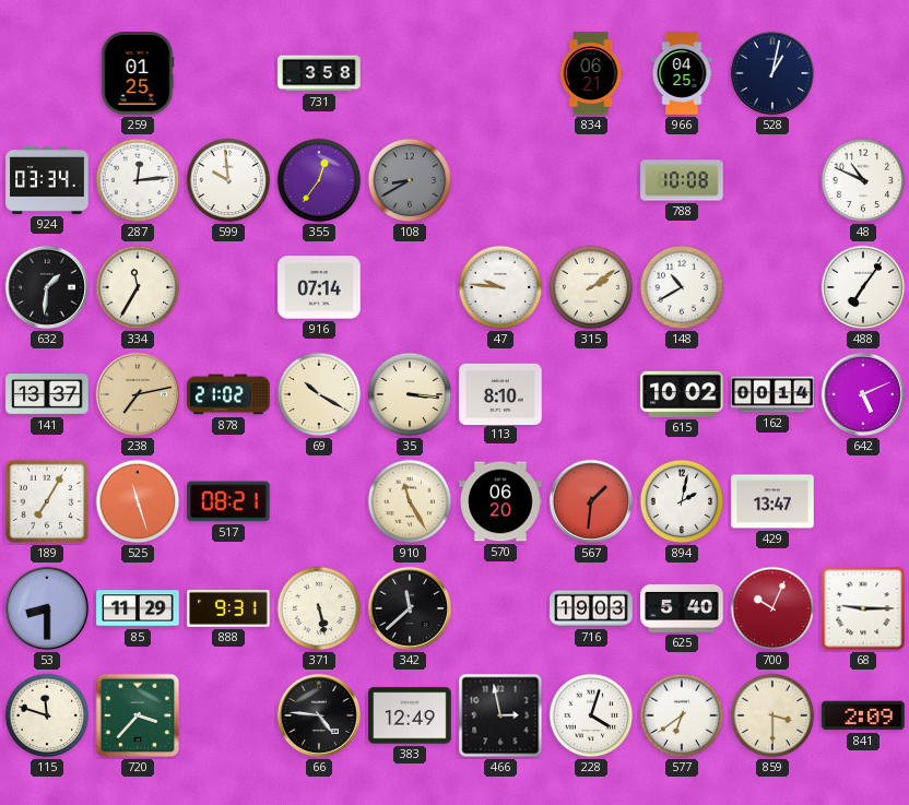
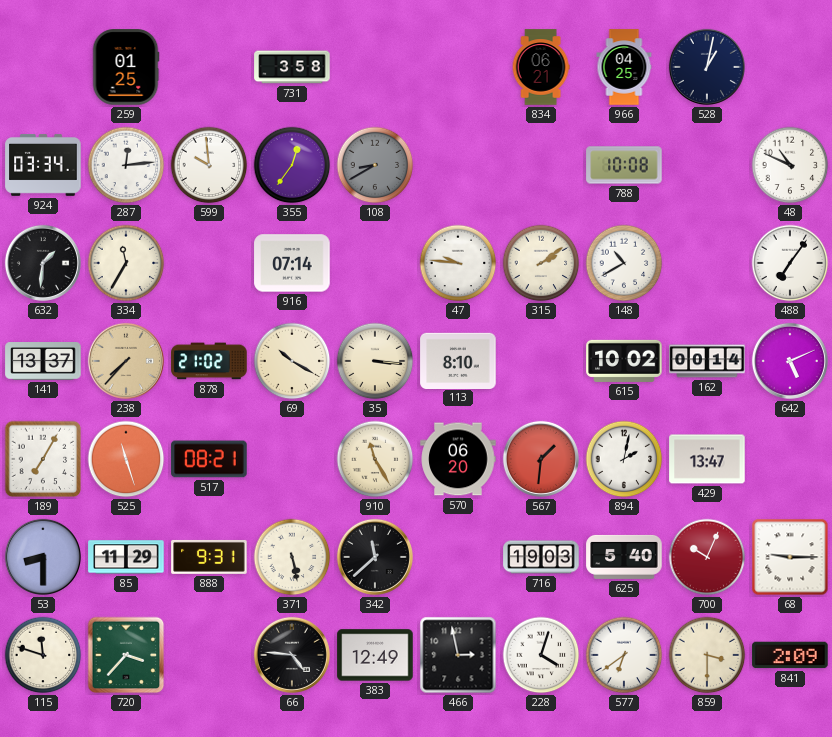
238: 7:13 -> 7:37 (126, 361)
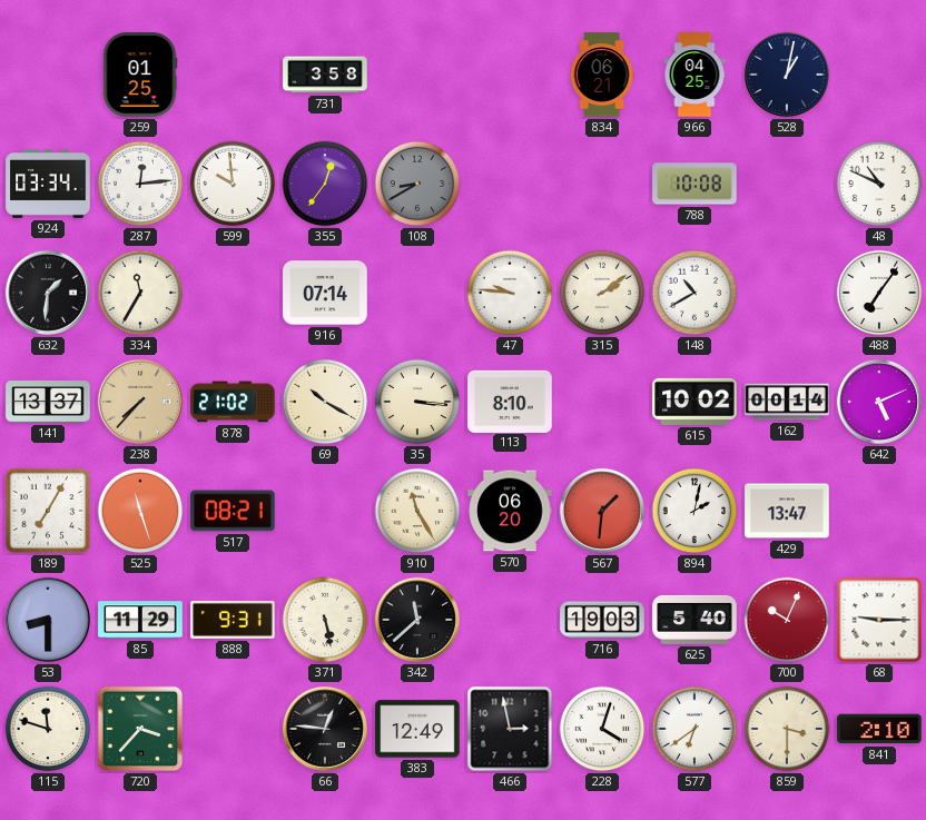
66: 4:46 -> 12:46 (325, 729)
841: 2:09 -> 2:10 (879, 729)
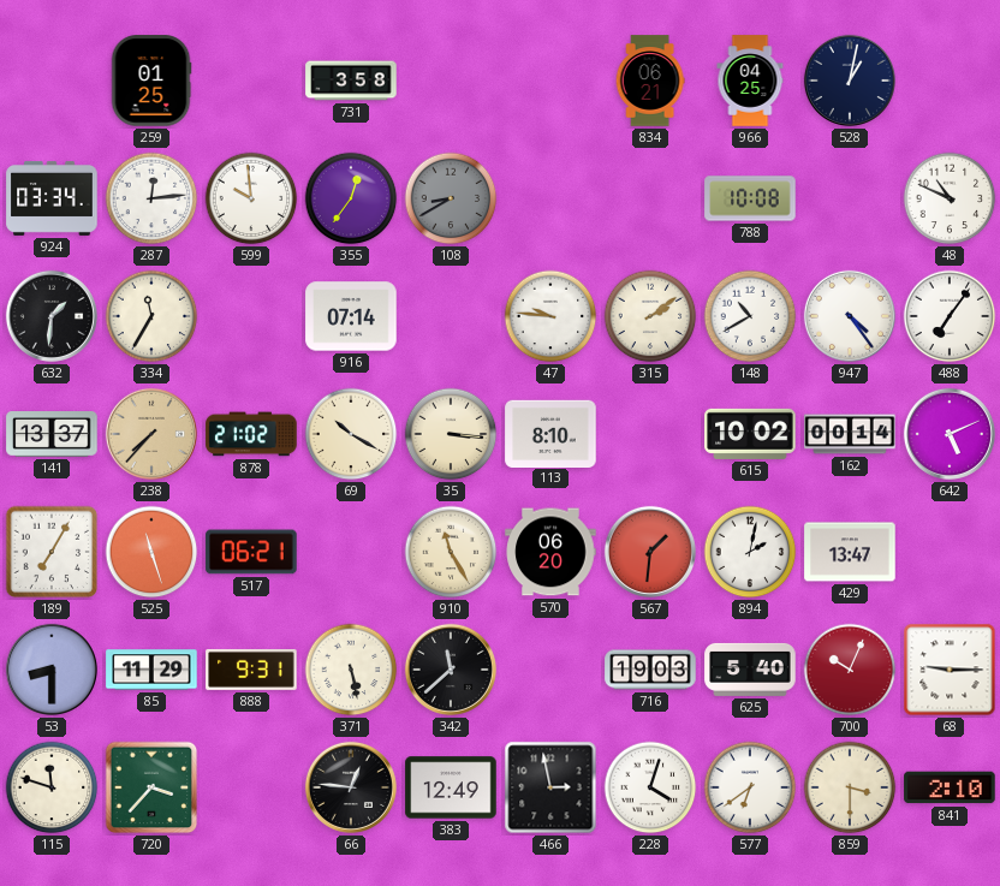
947: none -> 4:24 (850, 316)
517: 08:21 -> 06:21 (251, 552)
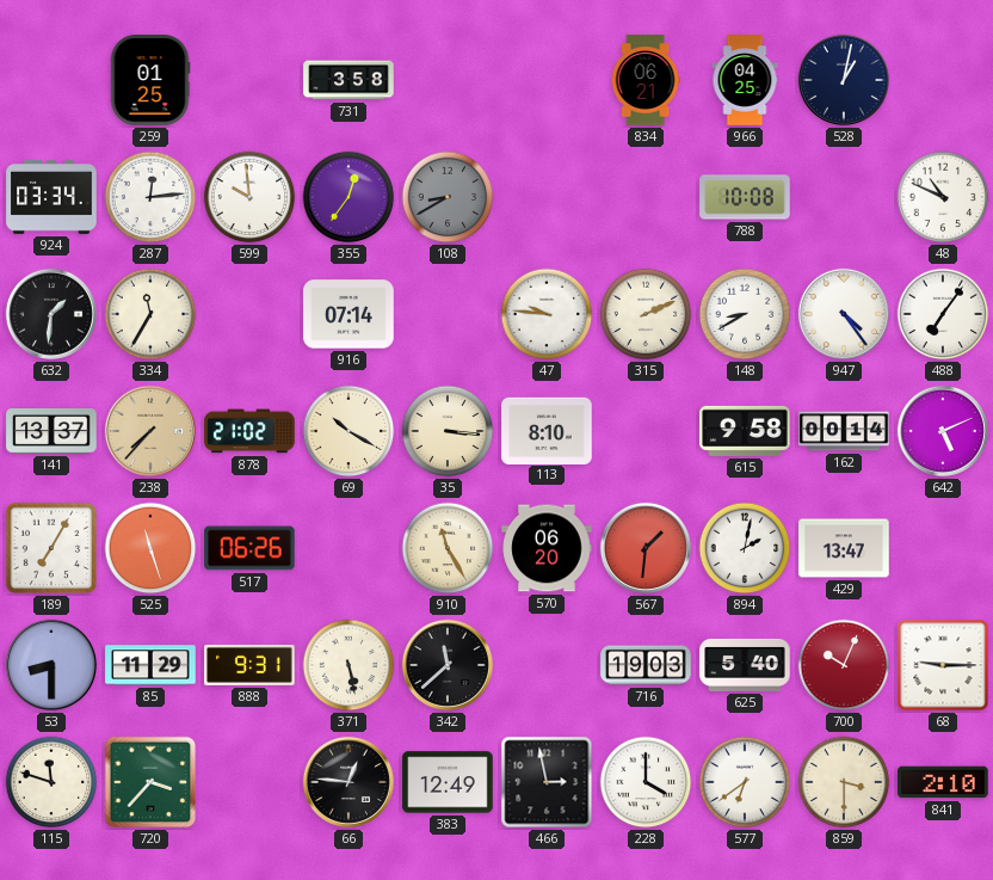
315: 2:09 -> 2:11 (646, 314)
148: 10:40 -> 8:40 (745, 314)
615: 10:02 -> 9:58 (745, 431)
517: 06:21 -> 06:26 (249, 548)
228: 4:03 -> 4:00 (646, 782)
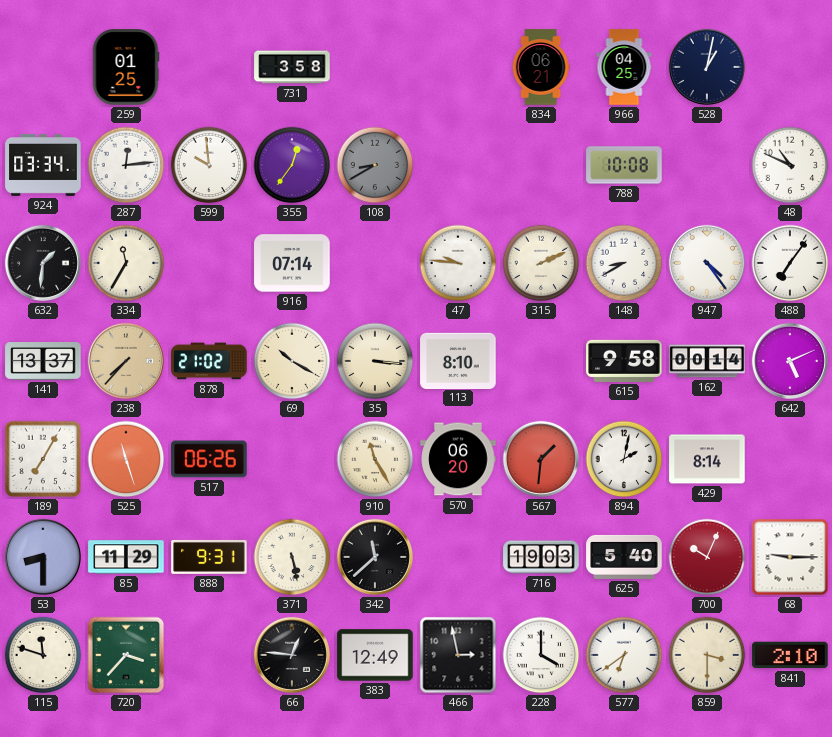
429: 13:47 -> 8:14 (707, 459)
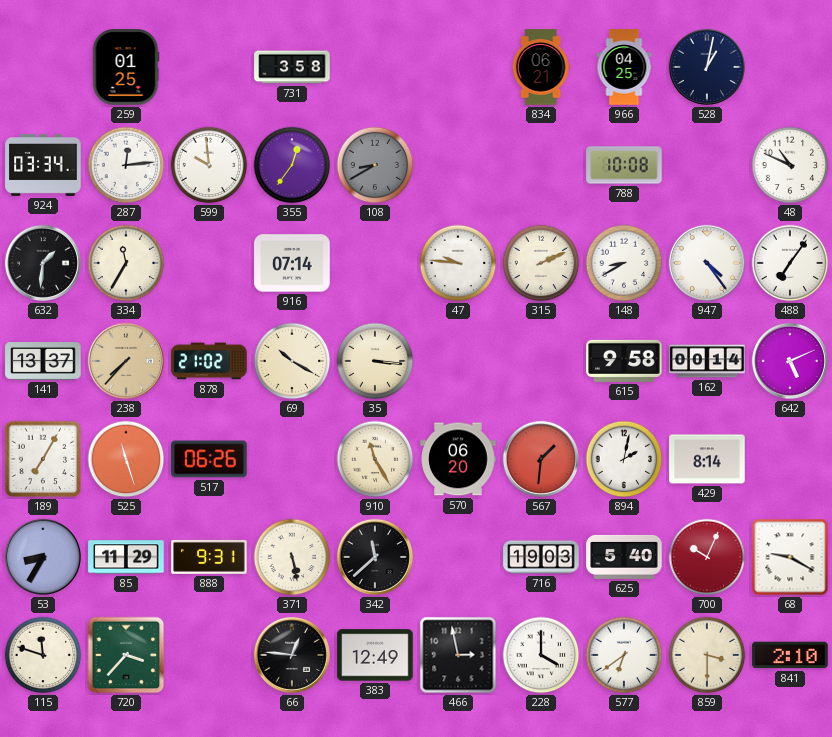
113: 8:10 -> none (458, 360)
53: 8:30 -> 8:35 (43, 557)
68: 9:15 -> 9:20 (790, 557)
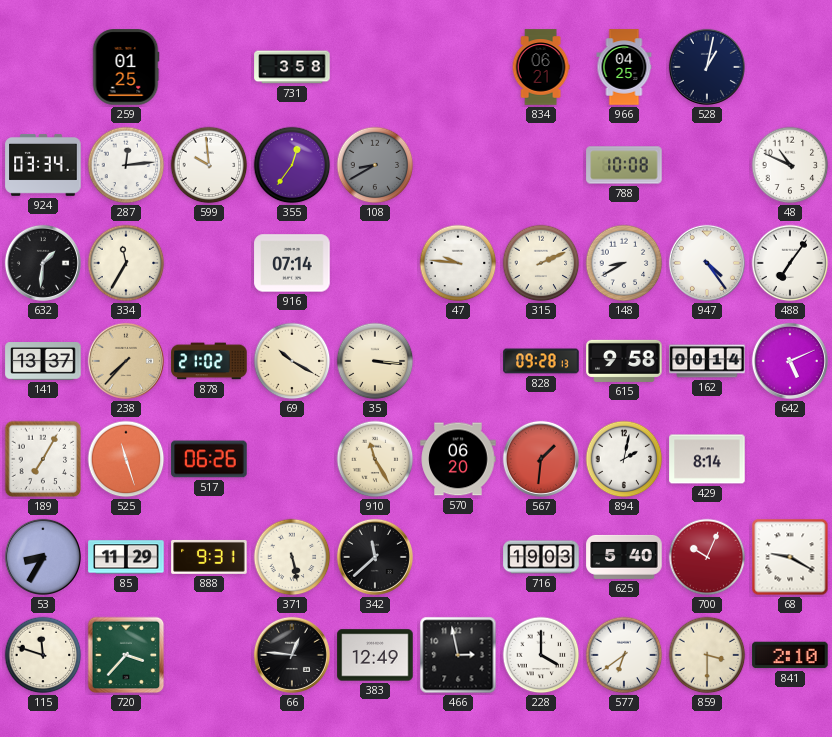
828: none -> 09:28 (541, 361)
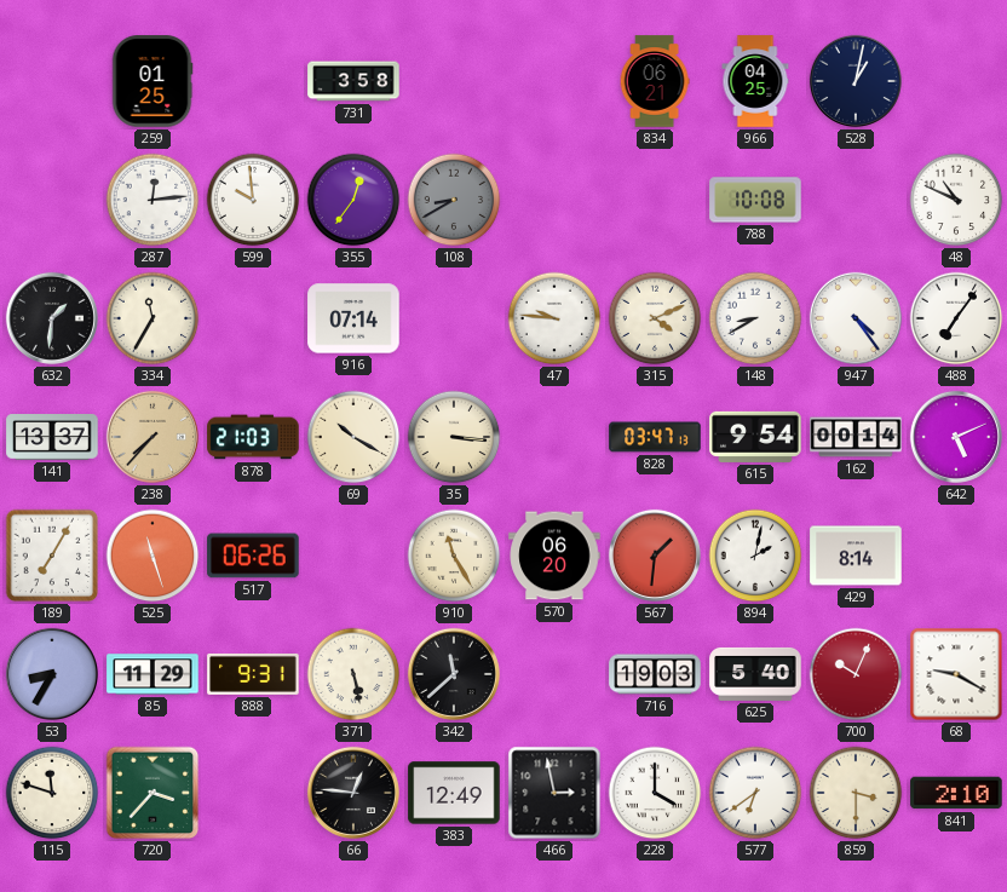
924: 03:34 -> none (43, 166)
315: 2:11 -> 4:11 (655, 318)
878: 21:02 -> 21:03 (253, 437)
828: 09:28 -> 03:47 (655, 437)
615: 9:58 -> 9:54 (755, 437)
